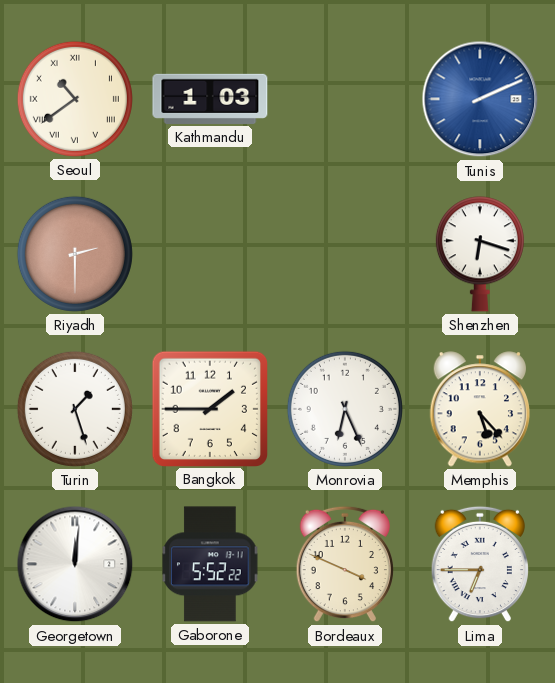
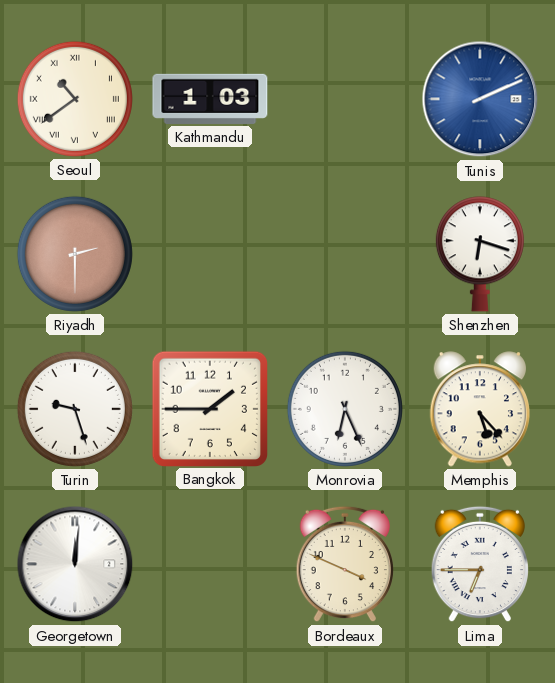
Turin: 1:27 -> 9:27 (75, 409)
Gaborone: 5:52 -> none (210, 564)
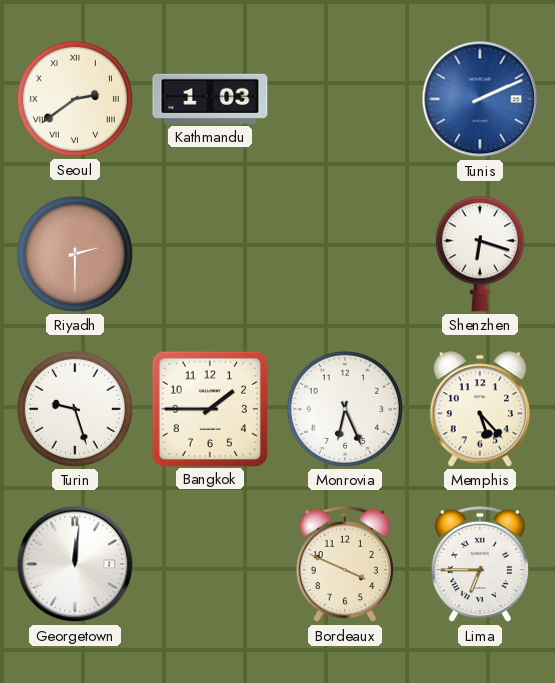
Seoul: 10:39 -> 2:39 (75, 99)
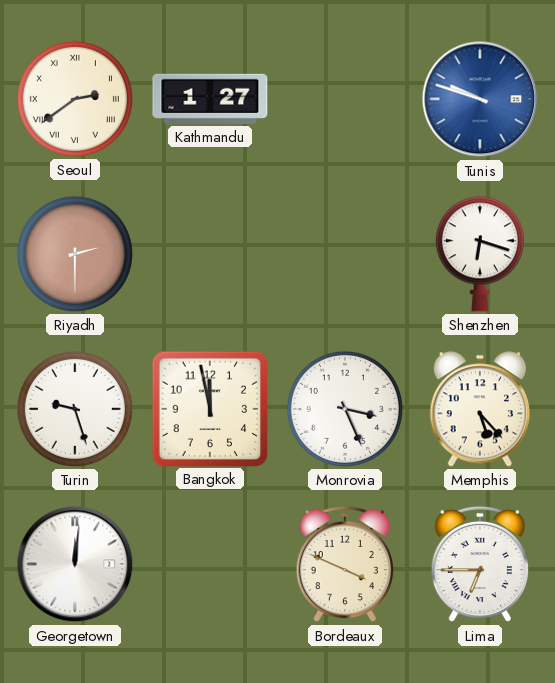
Kathmandu: 1:03 -> 1:27 (210, 99)
Tunis: 2:11 -> 9:48 (480, 99)
Bangkok: 1:45 -> 11:58 (209, 408)
Monrovia: 6:26 -> 3:26 (345, 409)
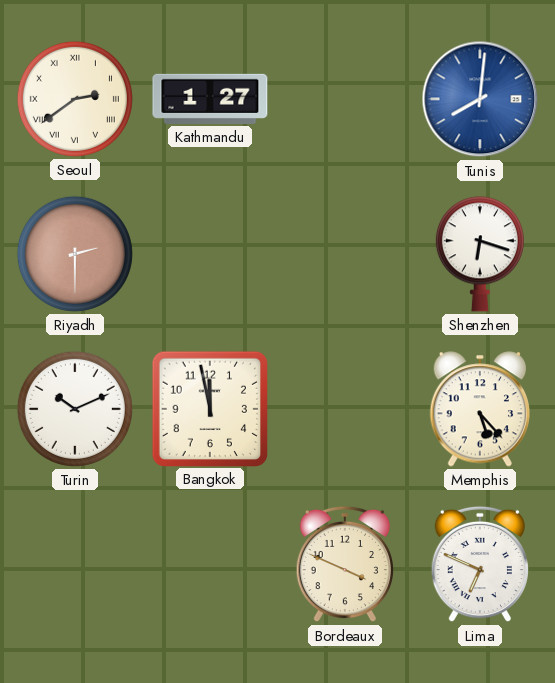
Tunis: 9:48 -> 8:01 (480, 99)
Turin: 9:27 -> 10:11 (75, 409)
Monrovia: 3:26 -> none (345, 409)
Georgetown: 12:01 -> none (75, 564)
Lima: 6:45 -> 6:49 (480, 564)
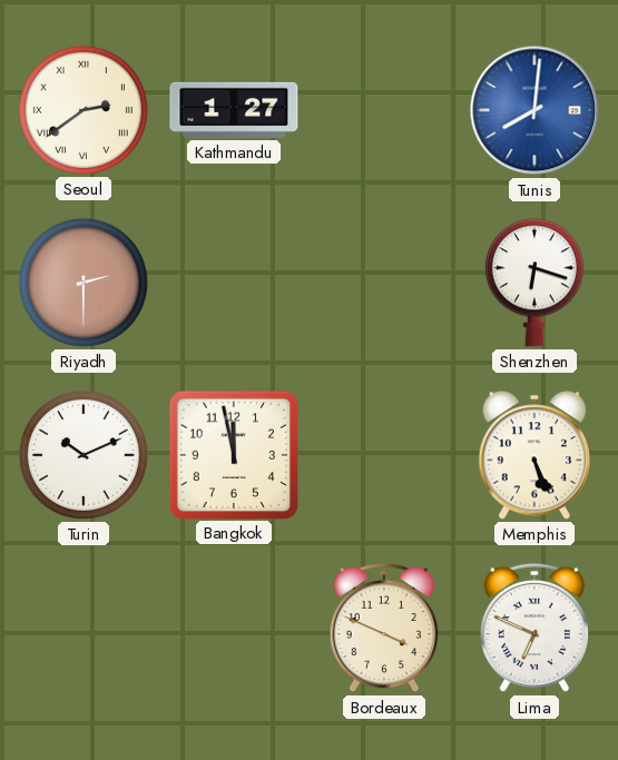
Memphis: 5:23 -> 5:26 (533, 455)
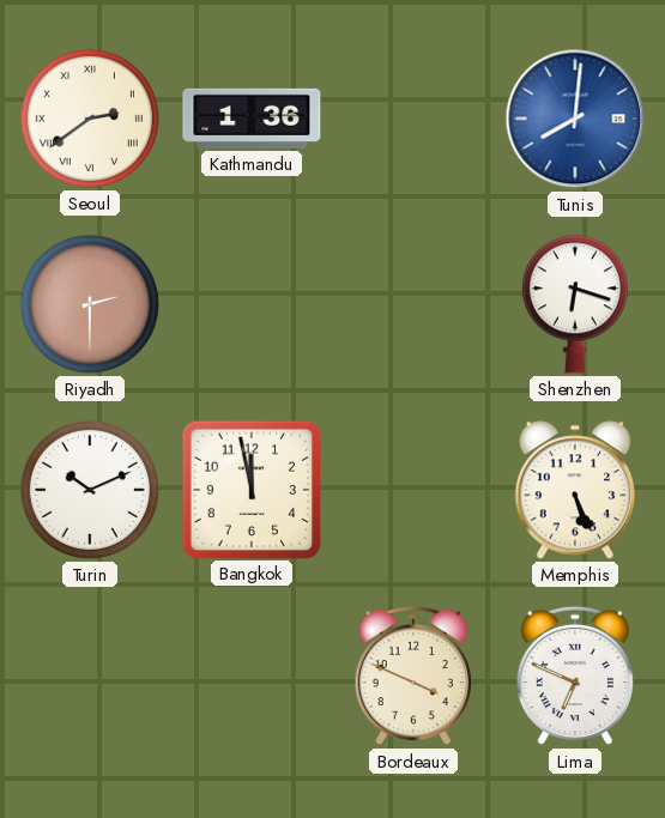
Kathmandu: 1:27 -> 1:36 (252, 119)
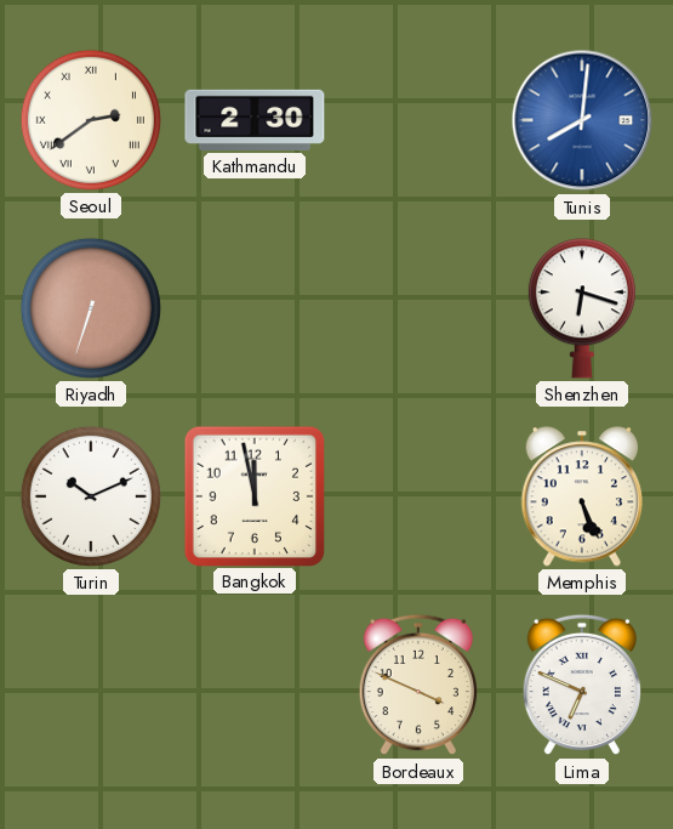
Kathmandu: 1:36 -> 2:30 (255, 120)
Riyadh: 2:30 -> 6:33 (91, 308)
